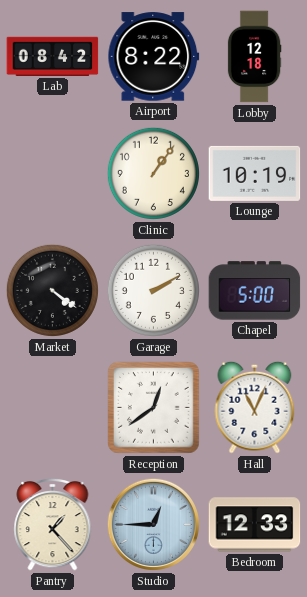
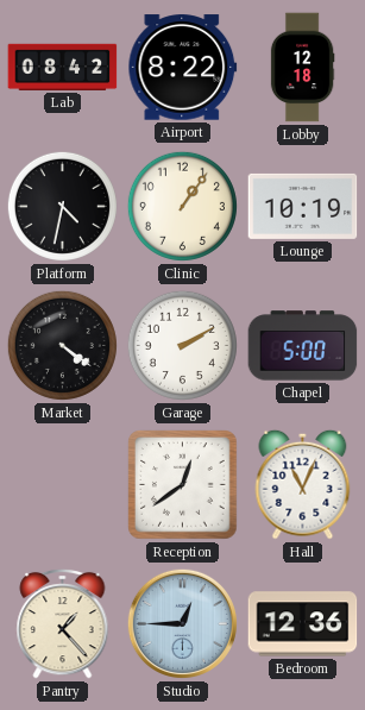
Platform: none -> 4:32 (62, 206)
Bedroom: 12:33 -> 12:36 (303, 624)
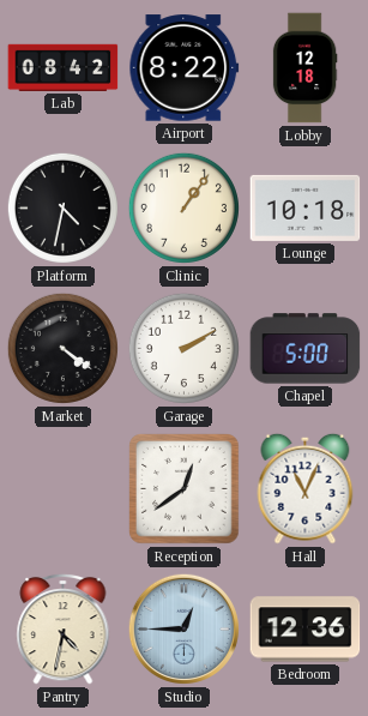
Lounge: 10:19 -> 10:18 (306, 207)
Pantry: 1:23 -> 4:32 (64, 628)
